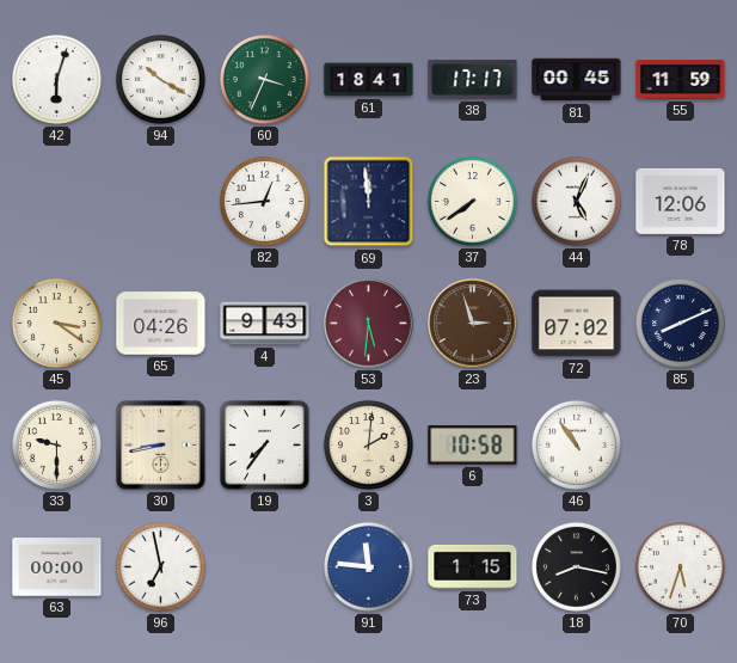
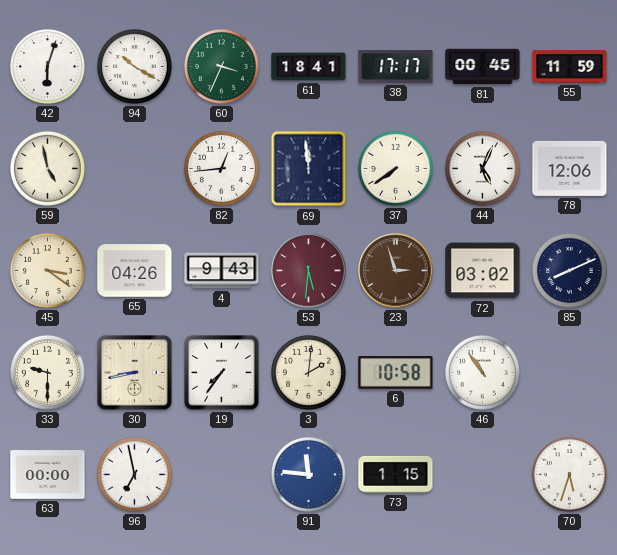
59: none -> 4:58 (47, 168)
72: 07:02 -> 03:02 (483, 271)
18: 8:17 -> none (576, 566)
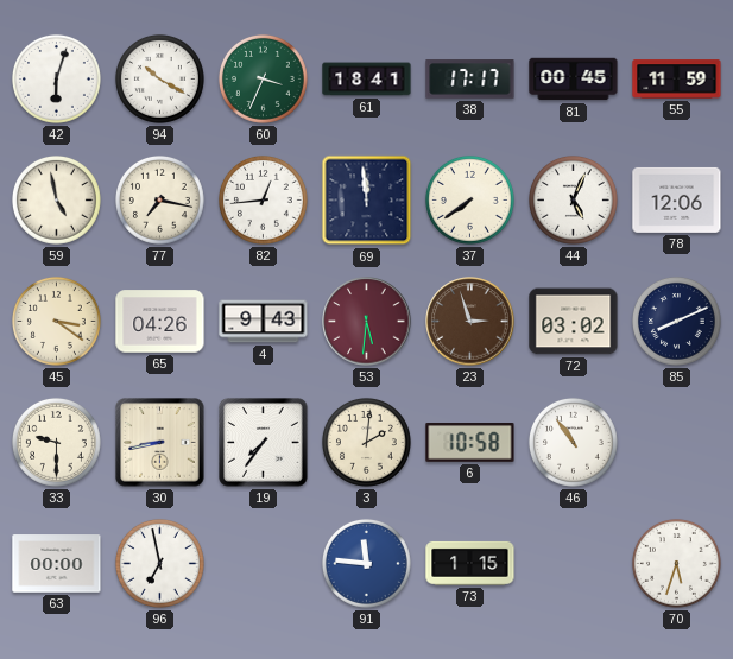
77: none -> 7:17 (159, 199)
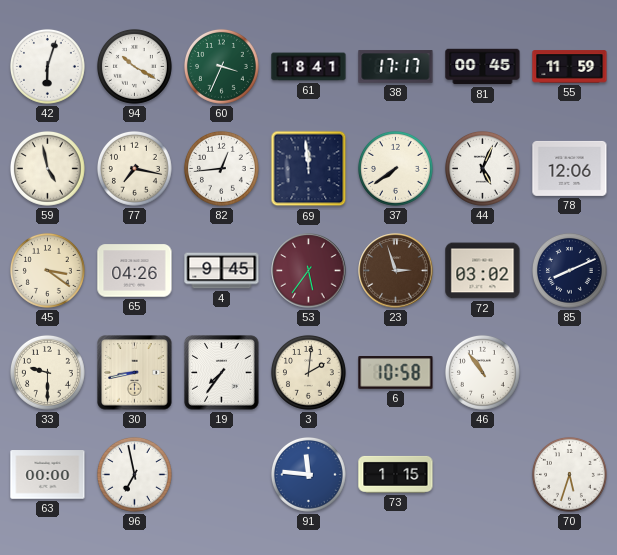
4: 9:43 -> 9:45 (222, 271)
53: 5:31 -> 5:36 (309, 271)
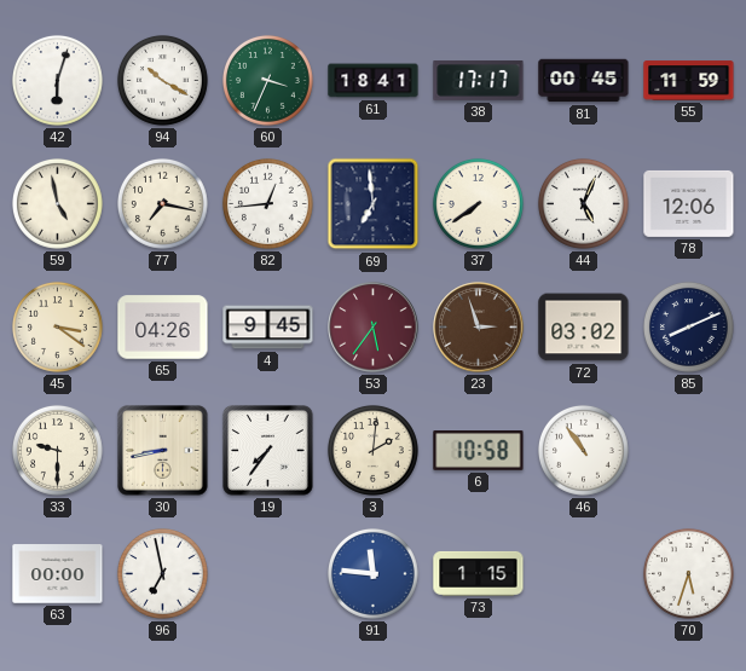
69: 11:59 -> 6:59 (374, 204)
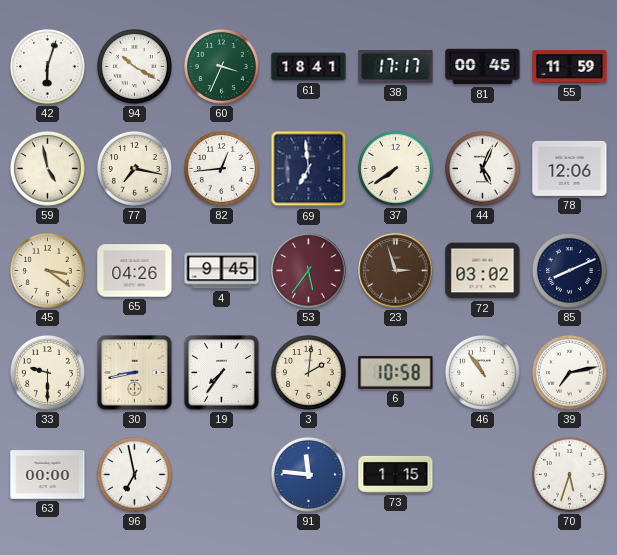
39: none -> 7:13 (569, 372)
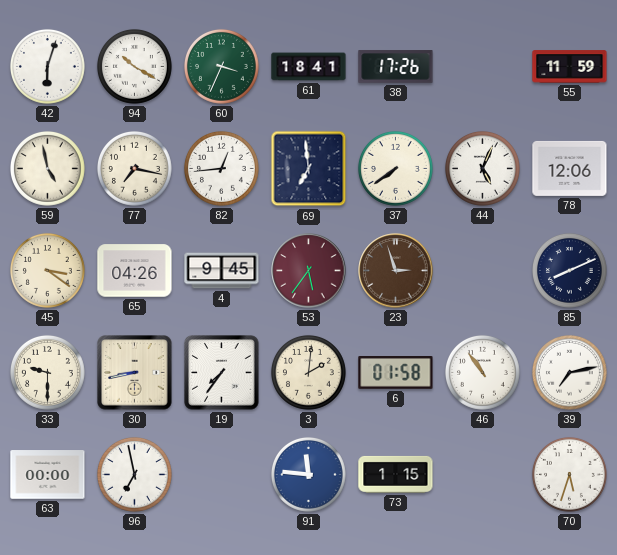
38: 17:17 -> 17:26 (396, 67)
81: 00:45 -> none (483, 67)
72: 03:02 -> none (483, 271)
6: 10:58 -> 01:58 (396, 373)
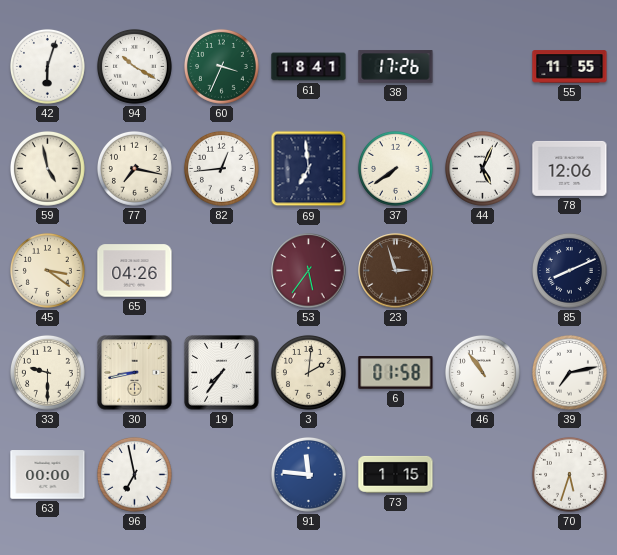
55: 11:59 -> 11:55 (570, 67)
4: 9:45 -> none (222, 271)
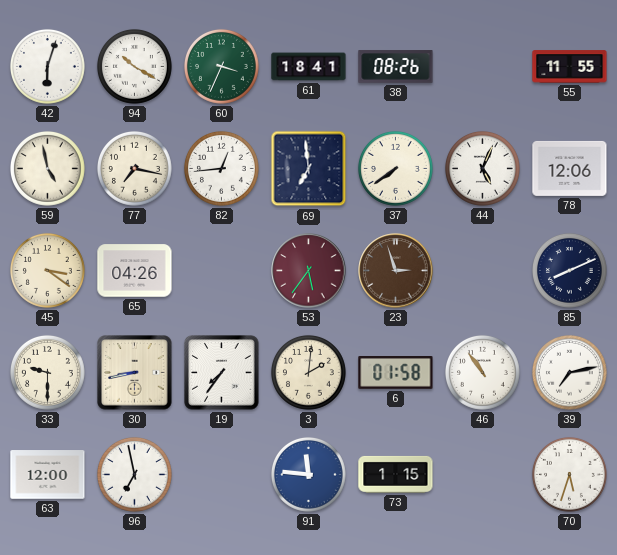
38: 17:26 -> 08:26 (396, 67)
63: 00:00 -> 12:00 (48, 475)
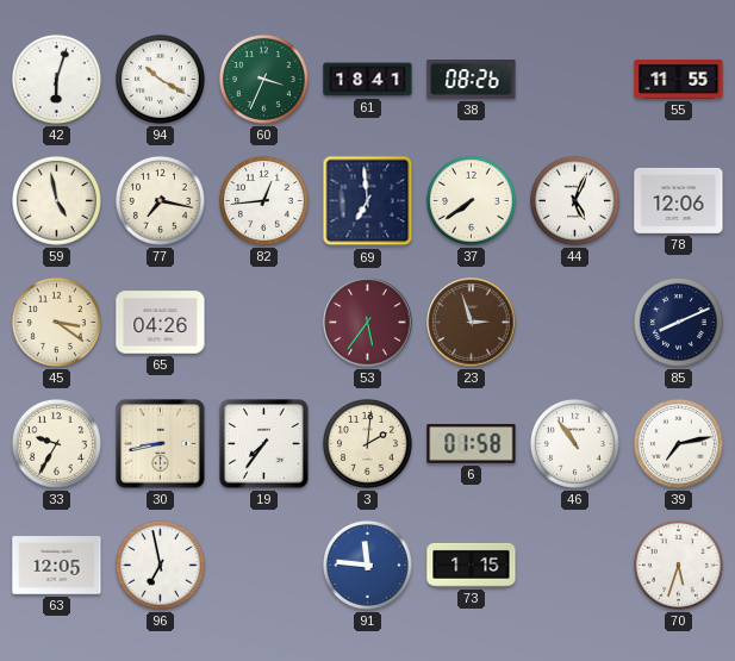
33: 9:30 -> 9:35 (56, 443)
63: 12:00 -> 12:05 (57, 566)
